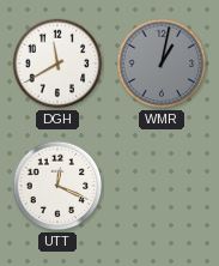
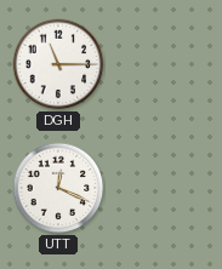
DGH: 11:40 -> 11:15 (58, 64)
WMR: 1:02 -> none (162, 64)
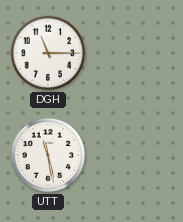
UTT: 12:19 -> 11:28 (48, 155)
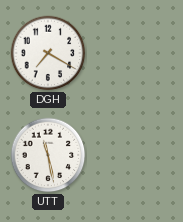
DGH: 11:15 -> 7:20 (48, 53)
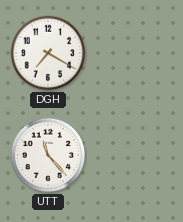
UTT: 11:28 -> 11:23 (48, 155)
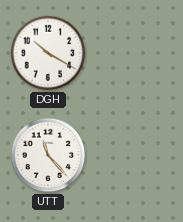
DGH: 7:20 -> 10:20 (48, 53)
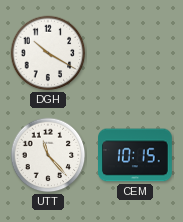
CEM: none -> 10:15 (135, 155)
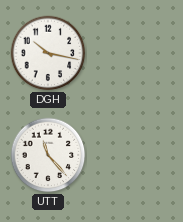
DGH: 10:20 -> 10:17 (48, 53)
CEM: 10:15 -> none (135, 155)
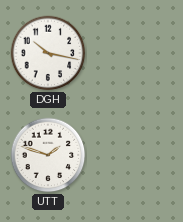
UTT: 11:23 -> 1:48 (48, 155)
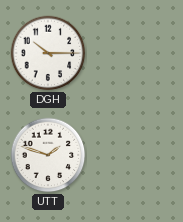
DGH: 10:17 -> 10:15 (48, 53)
